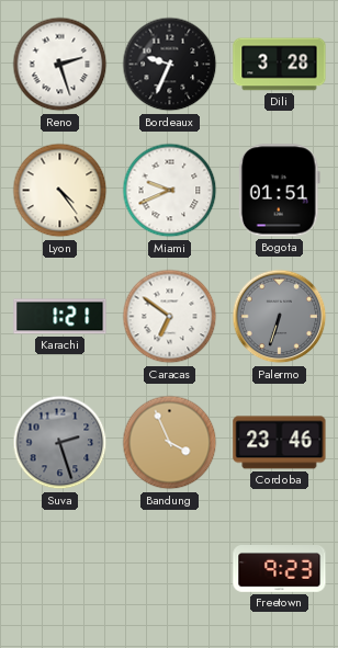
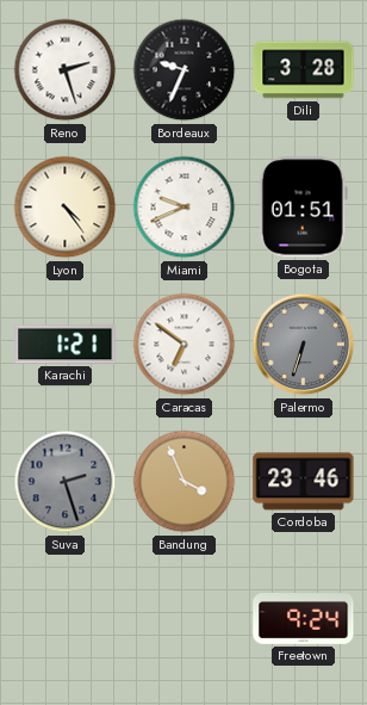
Freetown: 9:23 -> 9:24 (304, 619)
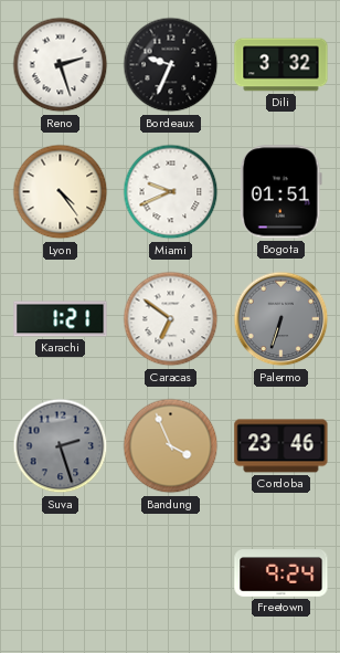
Dili: 3:28 -> 3:32 (281, 65)
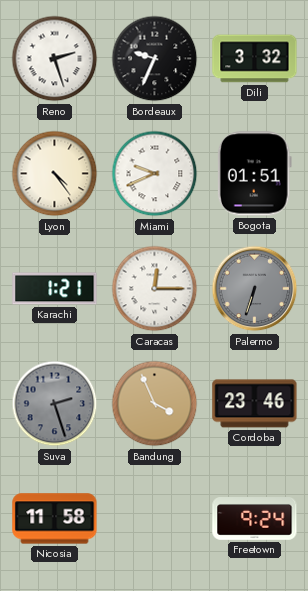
Caracas: 6:51 -> 12:15 (155, 289)
Nicosia: none -> 11:58 (55, 519)
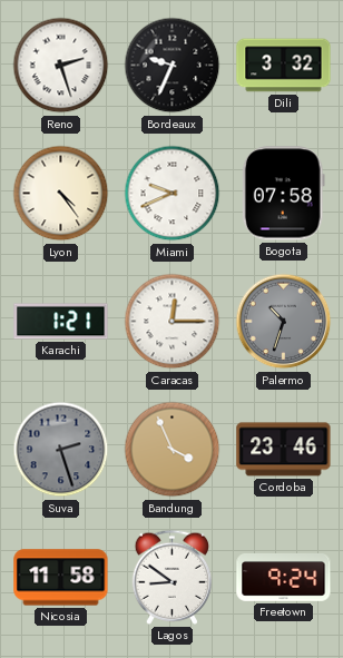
Bogota: 01:51 -> 07:58 (283, 194)
Palermo: 6:33 -> 10:33 (284, 322)
Lagos: none -> 8:51 (173, 577)
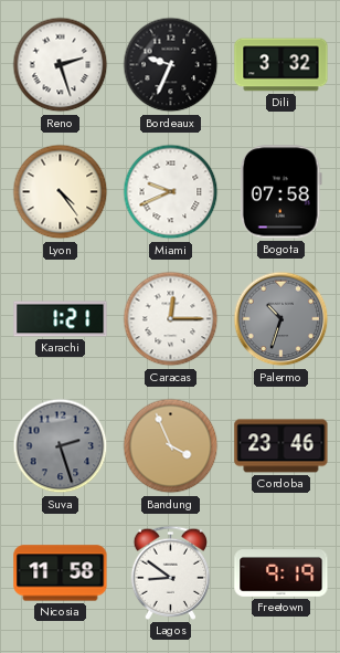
Freetown: 9:24 -> 9:19 (281, 573)
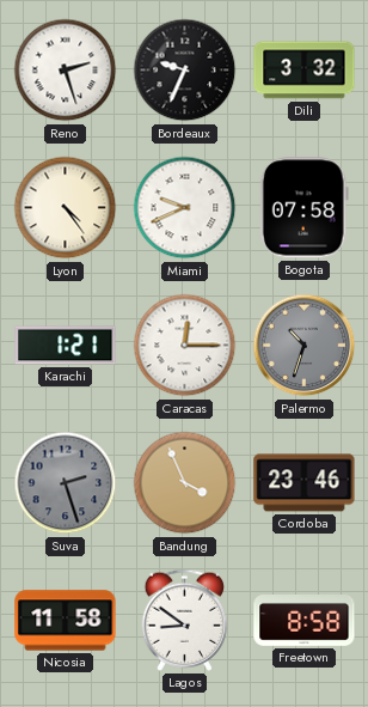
Freetown: 9:19 -> 8:58 (305, 621)
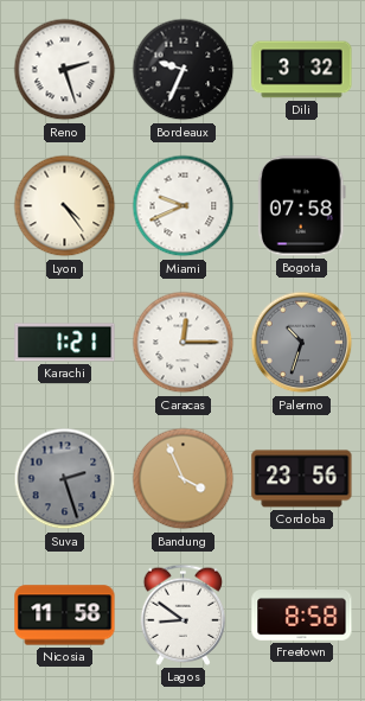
Cordoba: 23:46 -> 23:56 (302, 479)
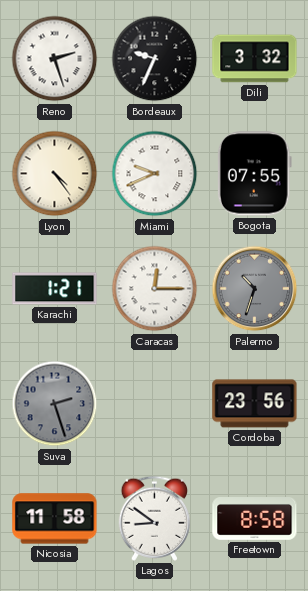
Bogota: 07:58 -> 07:55 (254, 174)
Bandung: 3:56 -> none (184, 479)
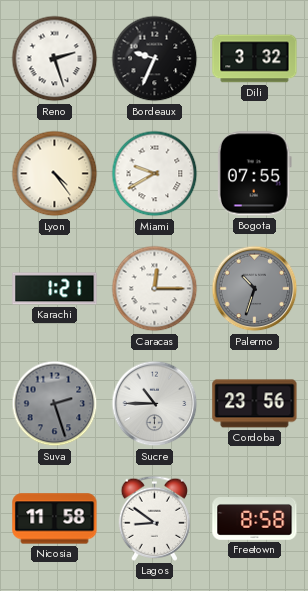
Miami: 9:41 -> 9:40 (155, 174)
Sucre: none -> 10:45 (155, 404)
